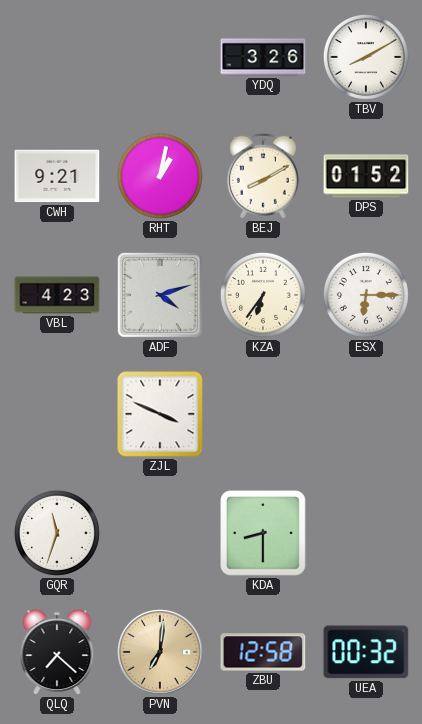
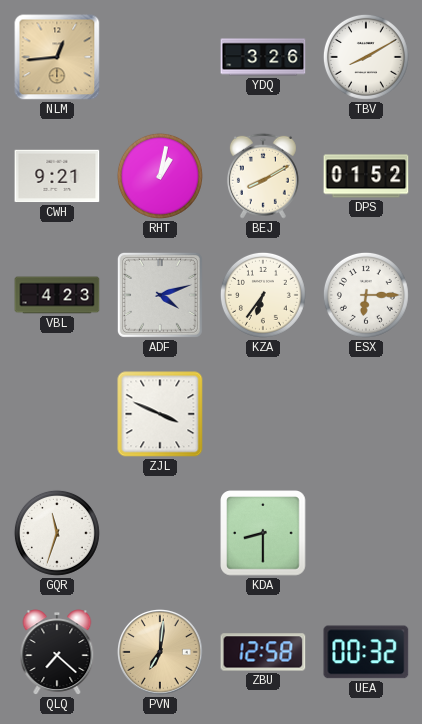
NLM: none -> 12:44 (57, 57)
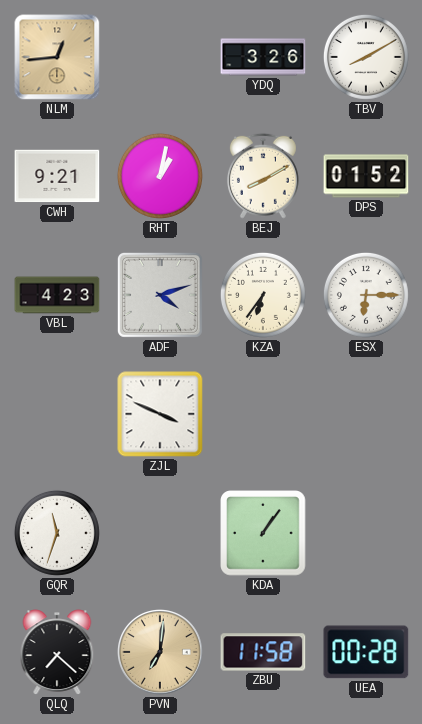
KDA: 8:30 -> 1:06 (264, 534)
ZBU: 12:58 -> 11:58 (263, 652)
UEA: 00:32 -> 00:28 (366, 652)
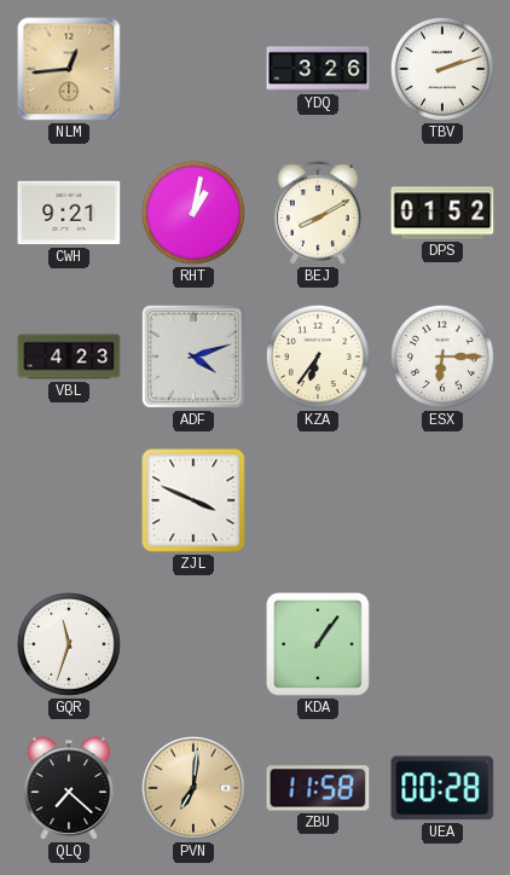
TBV: 8:10 -> 2:12 (442, 69)
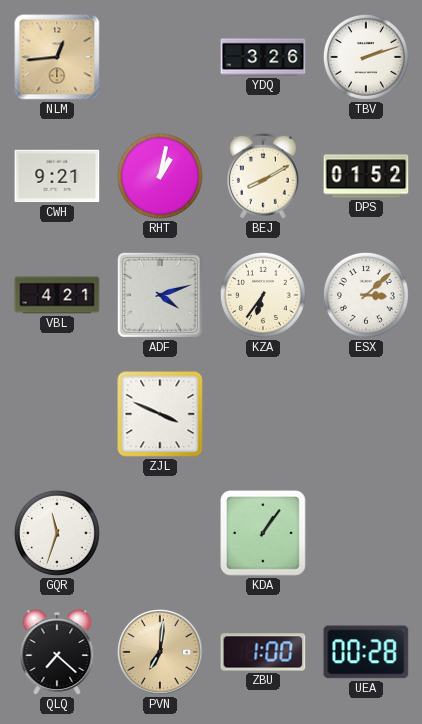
VBL: 4:23 -> 4:21 (57, 295)
ESX: 6:15 -> 3:08 (366, 295)
ZBU: 11:58 -> 1:00 (263, 652)
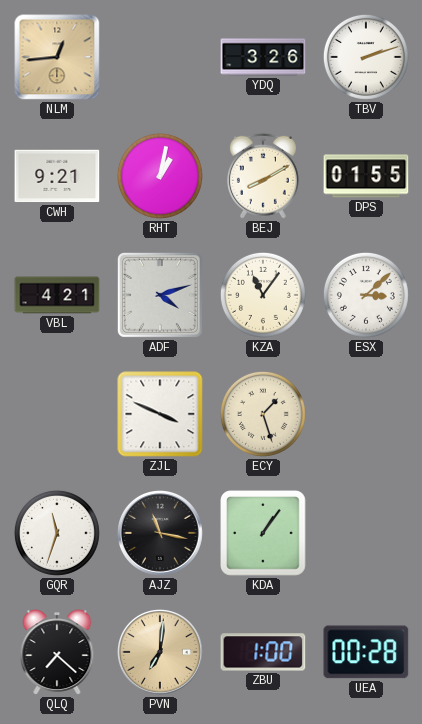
DPS: 01:52 -> 01:55 (366, 176)
KZA: 6:36 -> 11:06 (263, 295)
ECY: none -> 1:27 (263, 414)
AJZ: none -> 11:17 (161, 534)
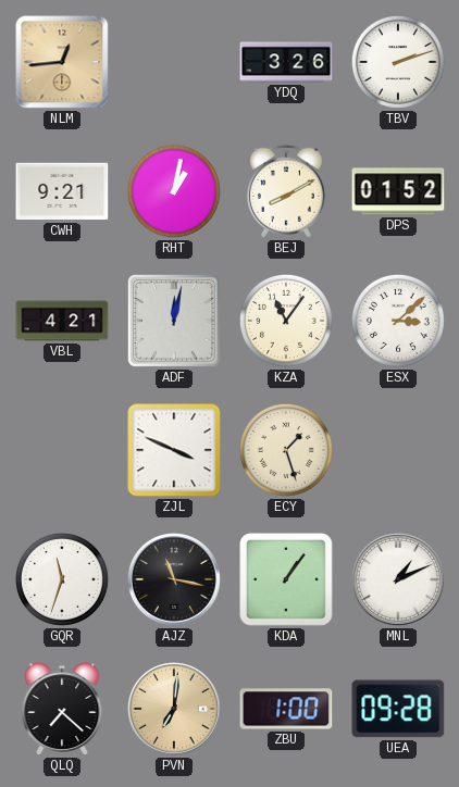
DPS: 01:55 -> 01:52 (398, 191)
ADF: 4:12 -> 12:02 (174, 321)
MNL: none -> 1:11 (399, 580)
UEA: 00:28 -> 09:28 (398, 709)
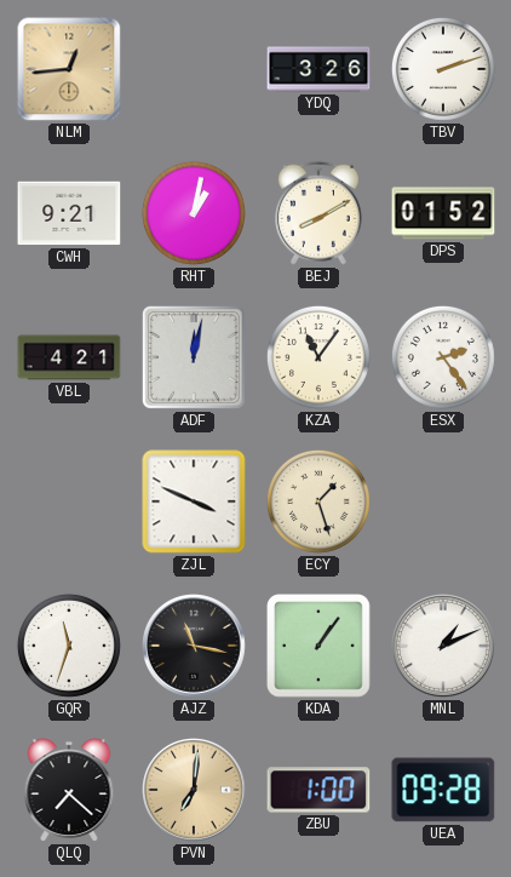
ESX: 3:08 -> 2:24 (443, 357)
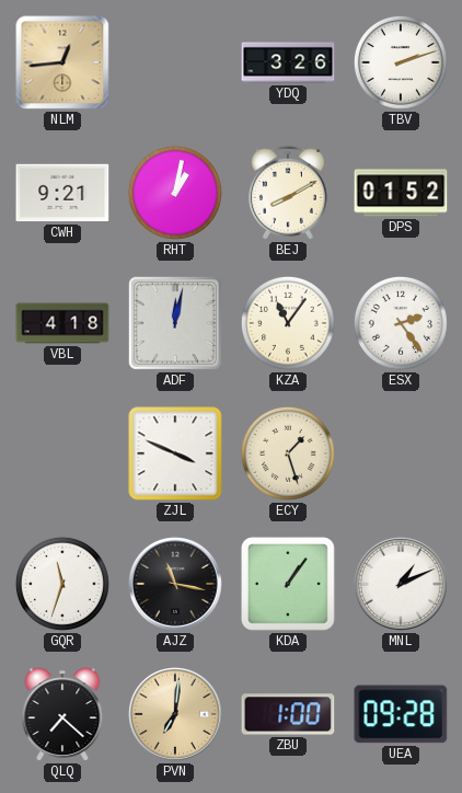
VBL: 4:21 -> 4:18 (62, 323)
